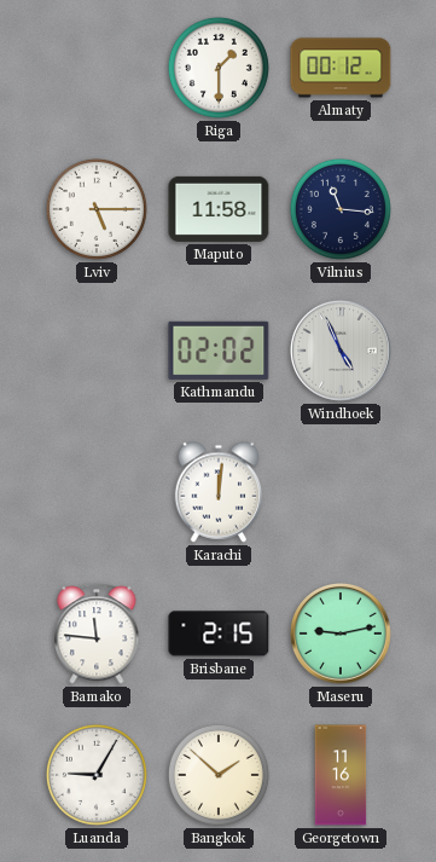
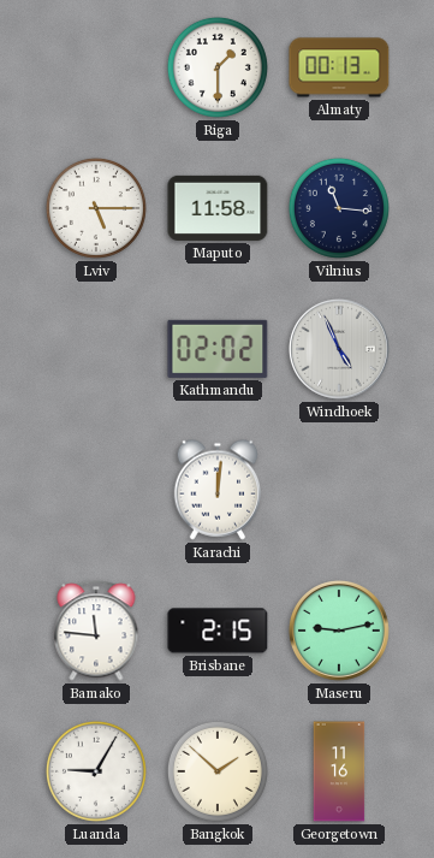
Almaty: 00:12 -> 00:13 (339, 67)
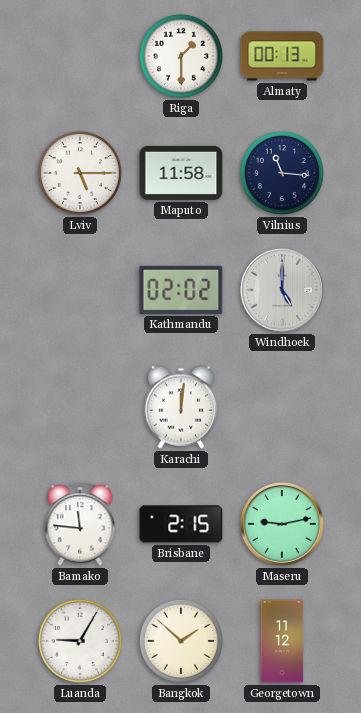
Windhoek: 4:56 -> 5:00 (283, 291)
Georgetown: 11:16 -> 11:12 (282, 641)
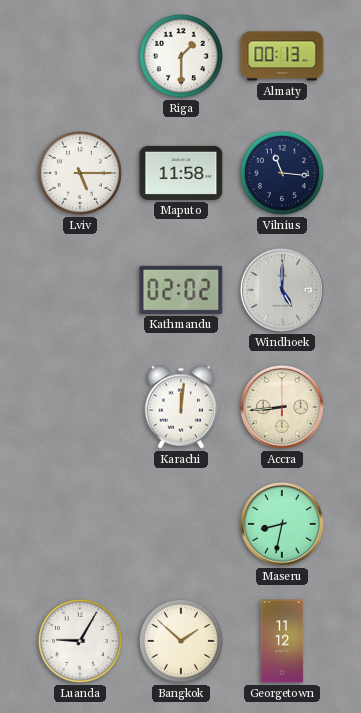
Accra: none -> 8:44 (283, 408)
Bamako: 11:46 -> none (80, 524)
Brisbane: 2:15 -> none (181, 524)
Maseru: 9:13 -> 8:32 (283, 525)
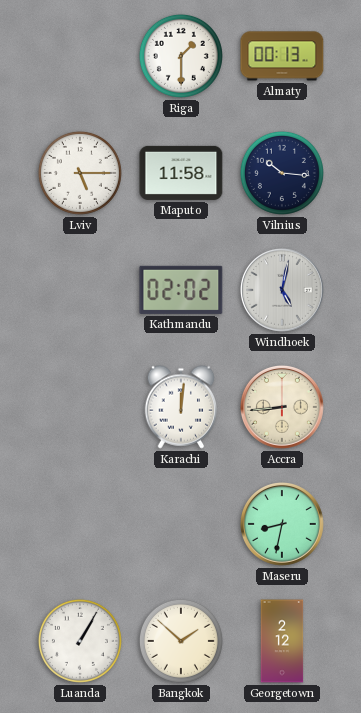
Vilnius: 11:16 -> 10:16 (282, 173)
Windhoek: 5:00 -> 5:02 (283, 291)
Luanda: 9:05 -> 1:05 (80, 641)
Georgetown: 11:12 -> 2:12 (282, 641)
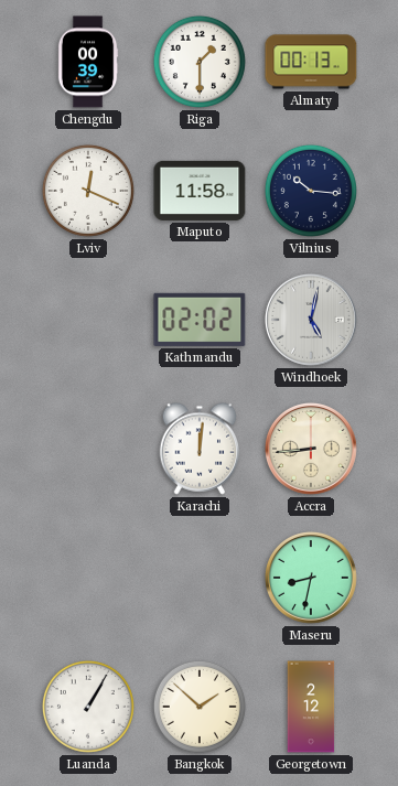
Chengdu: none -> 00:39 (88, 62)
Lviv: 5:15 -> 12:19 (88, 191)
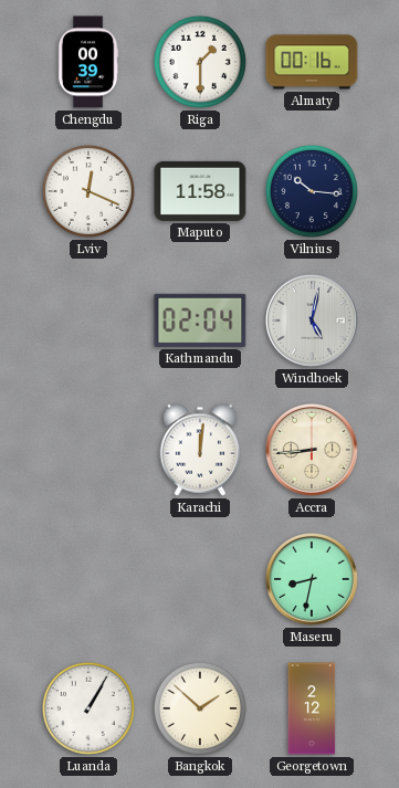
Almaty: 00:13 -> 00:16 (312, 62)
Kathmandu: 02:02 -> 02:04 (200, 321)
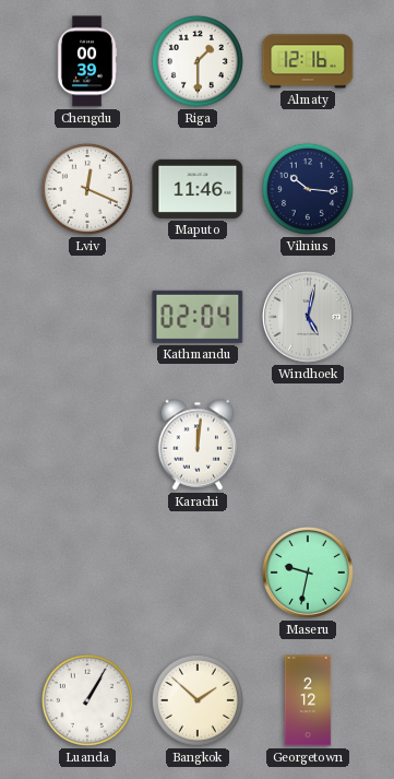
Almaty: 00:16 -> 12:16 (308, 61)
Maputo: 11:58 -> 11:46 (198, 189)
Accra: 8:44 -> none (313, 451)
Maseru: 8:32 -> 9:32 (309, 574)
